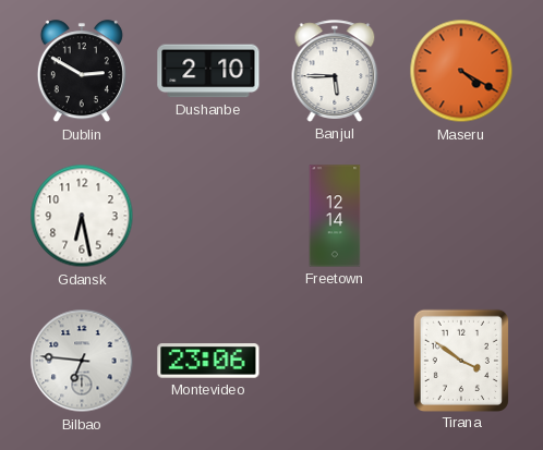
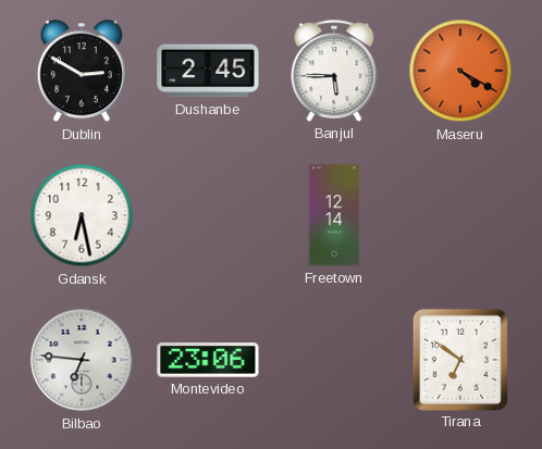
Dushanbe: 2:10 -> 2:45 (208, 71)
Tirana: 3:51 -> 6:51 (460, 359)
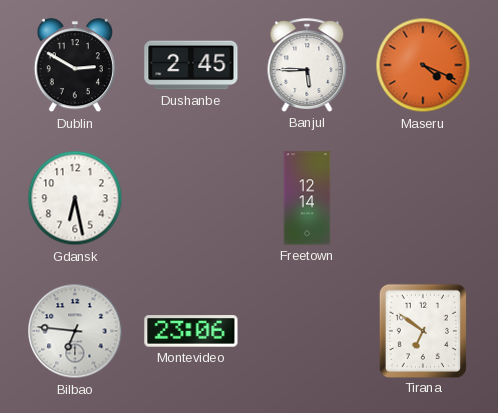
Maseru: 4:20 -> 4:19 (423, 65)
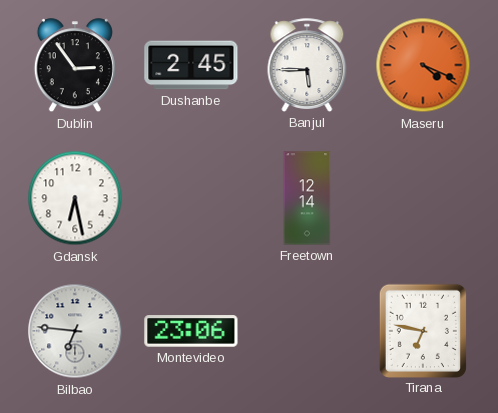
Dublin: 2:50 -> 2:54 (75, 66)
Tirana: 6:51 -> 6:47 (423, 330)
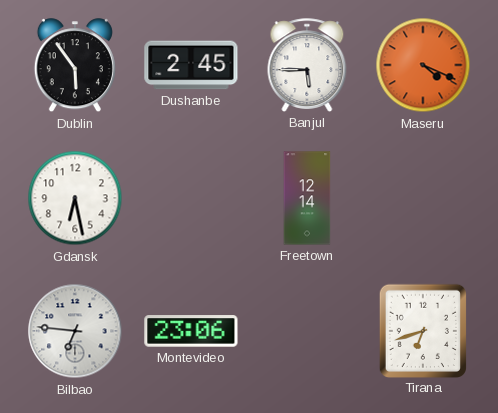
Dublin: 2:54 -> 5:54 (75, 66)
Tirana: 6:47 -> 6:42 (423, 330)
